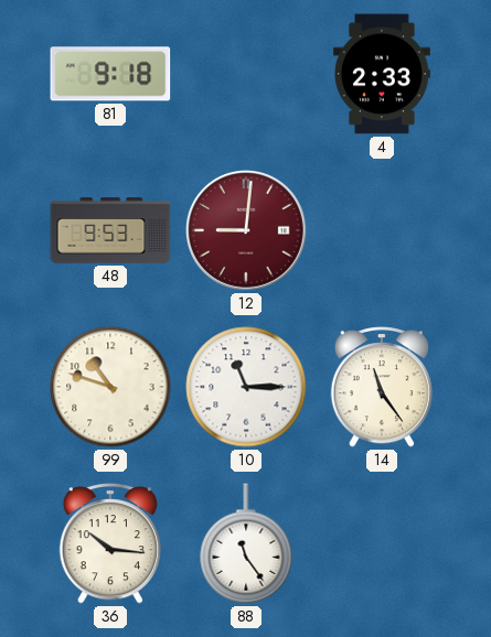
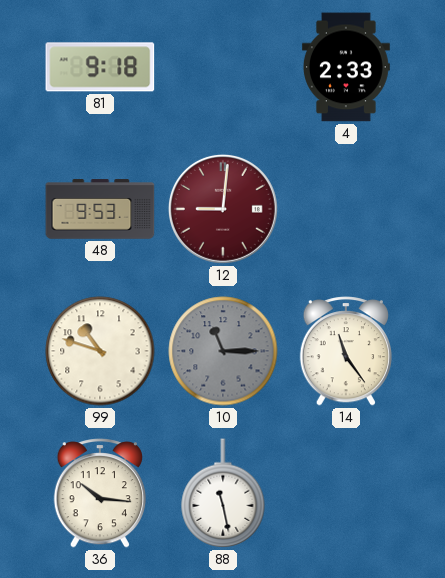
10 dial: white -> grey (223, 351)
88: 11:24 -> 11:28 (223, 493)
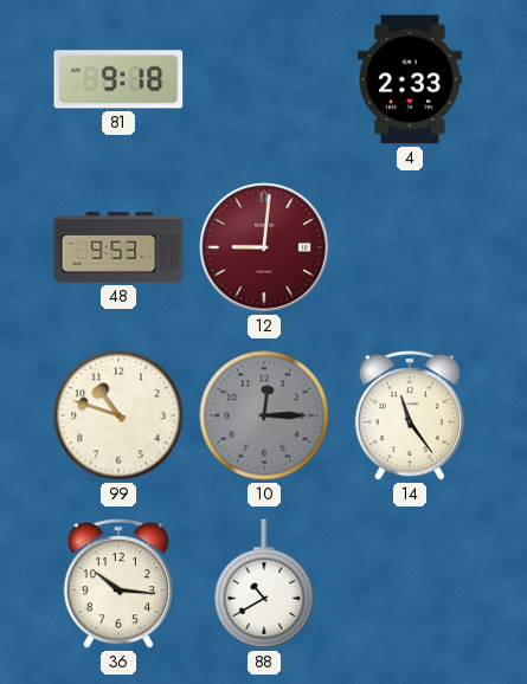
10: 11:15 -> 12:15 (264, 415)
88: 11:28 -> 10:40 (264, 583)
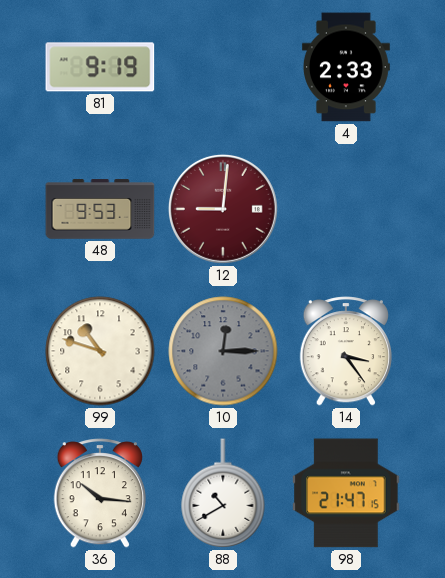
81: 9:18 -> 9:19 (100, 67)
14: 11:24 -> 3:24 (345, 351)
98: none -> 21:47 (346, 493)
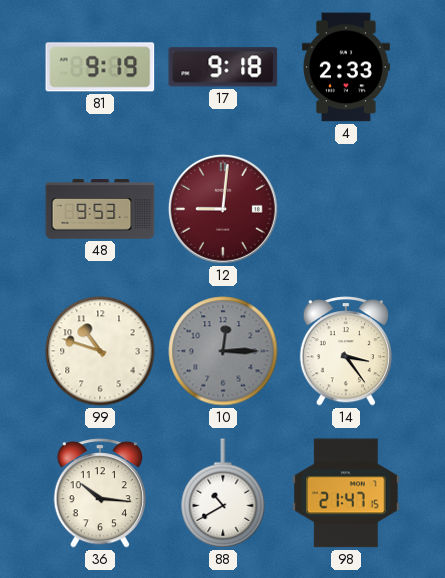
17: none -> 9:18 (223, 67)
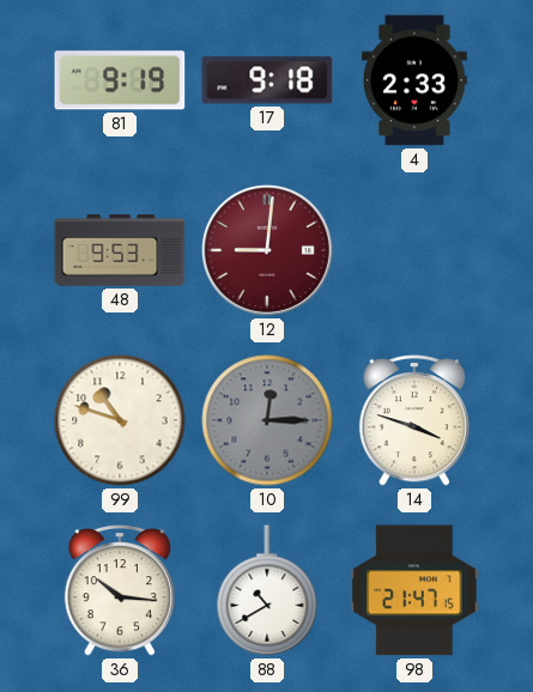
14: 3:24 -> 3:48 (413, 420)
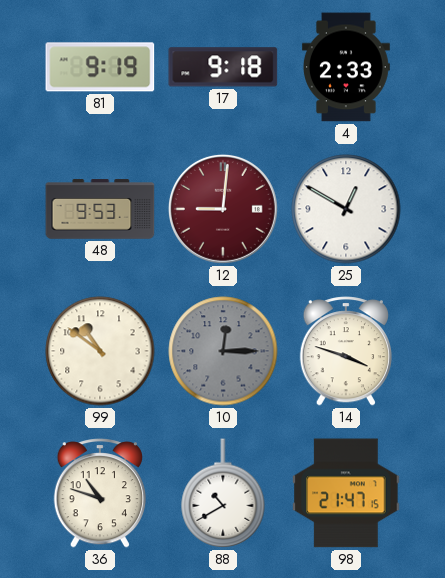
25: none -> 12:50 (346, 209)
99: 10:48 -> 10:51 (100, 351)
36: 10:16 -> 10:48 (99, 493)
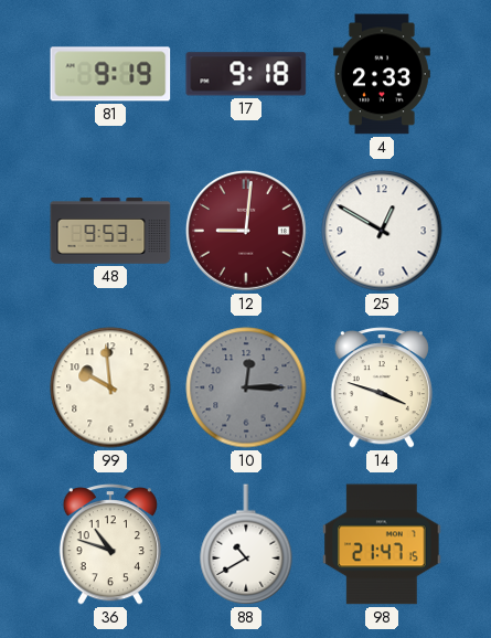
99: 10:51 -> 9:59 (110, 387)
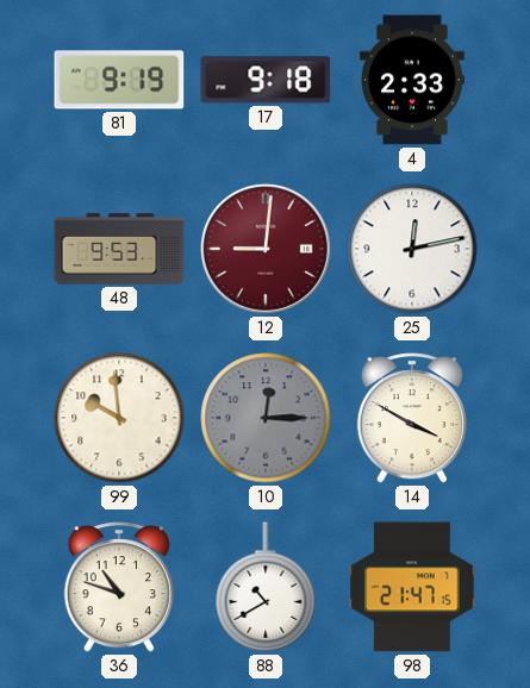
25: 12:50 -> 12:13 (412, 249)
14: 3:48 -> 3:50 (411, 418)
